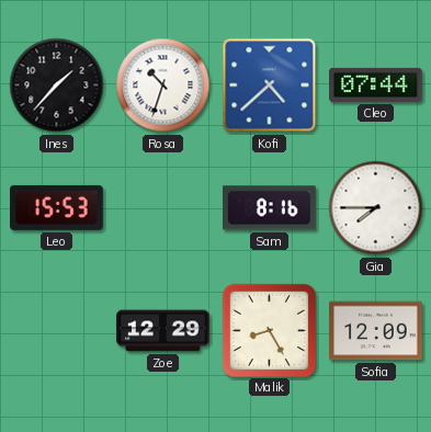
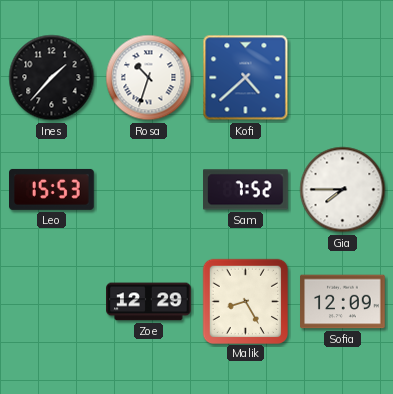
Cleo: 07:44 -> none (376, 84)
Sam: 8:16 -> 7:52 (246, 190)
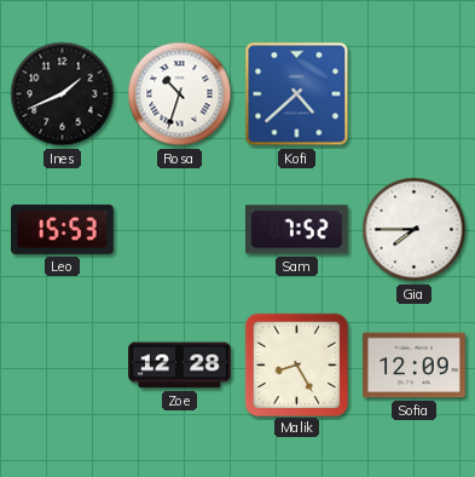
Ines: 1:37 -> 1:41 (63, 94)
Zoe: 12:29 -> 12:28 (180, 366)
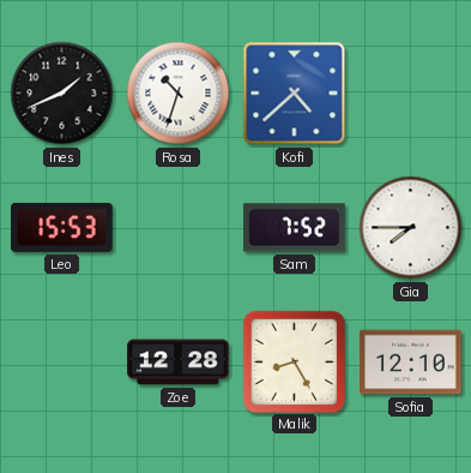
Sofia: 12:09 -> 12:10 (411, 363)
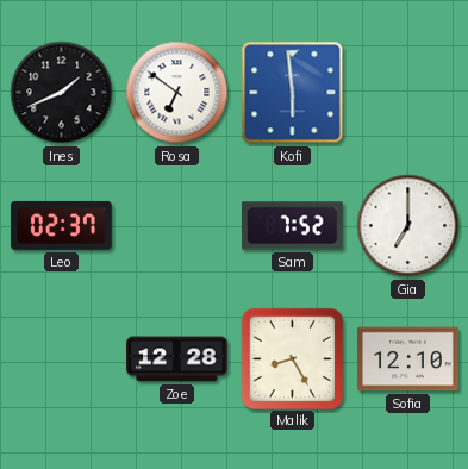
Rosa: 10:33 -> 6:51 (177, 93)
Kofi: 4:38 -> 5:59 (293, 93)
Leo: 15:53 -> 02:37 (62, 225)
Gia: 7:45 -> 7:00 (408, 226)
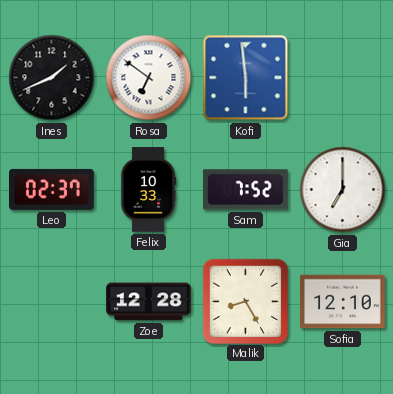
Felix: none -> 10:33 (148, 190)
